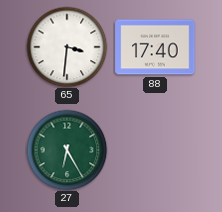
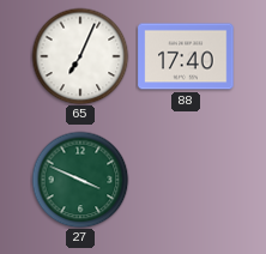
65: 3:31 -> 7:04 (80, 56)
27: 6:25 -> 3:49 (80, 180)
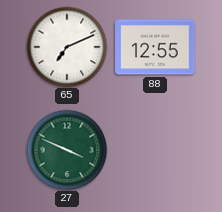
65: 7:04 -> 7:11 (67, 47)
88: 17:40 -> 12:55 (155, 47)
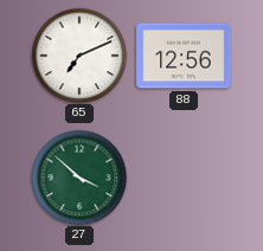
88: 12:55 -> 12:56 (184, 56)
27: 3:49 -> 3:52 (79, 178)
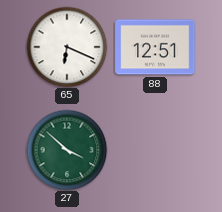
65: 7:11 -> 6:19 (67, 47)
88: 12:56 -> 12:51 (155, 47)
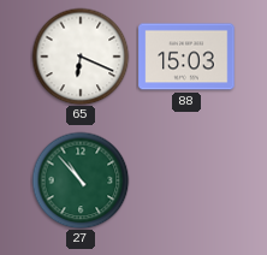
88: 12:51 -> 15:03 (186, 57)
27: 3:52 -> 10:53 (81, 180)
